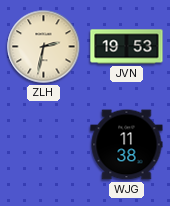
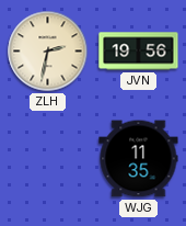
JVN: 19:53 -> 19:56 (139, 52)
WJG: 11:38 -> 11:35 (139, 159)
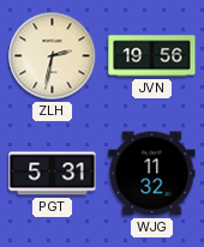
PGT: none -> 5:31 (53, 174)
WJG: 11:35 -> 11:32 (152, 174)
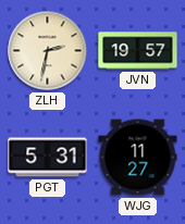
JVN: 19:56 -> 19:57 (138, 51)
WJG: 11:32 -> 11:27 (138, 158)
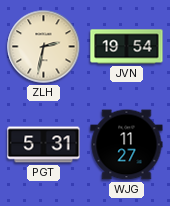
JVN: 19:57 -> 19:54 (127, 47)
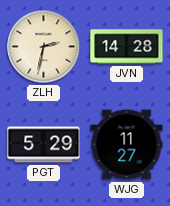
JVN: 19:54 -> 14:28 (127, 47)
PGT: 5:31 -> 5:29 (44, 145)
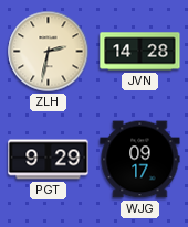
PGT: 5:29 -> 9:29 (49, 160)
WJG: 11:27 -> 09:17 (140, 160)
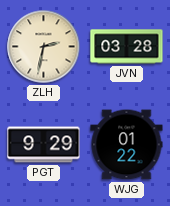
JVN: 14:28 -> 03:28 (127, 47)
WJG: 09:17 -> 01:22 (127, 145)
